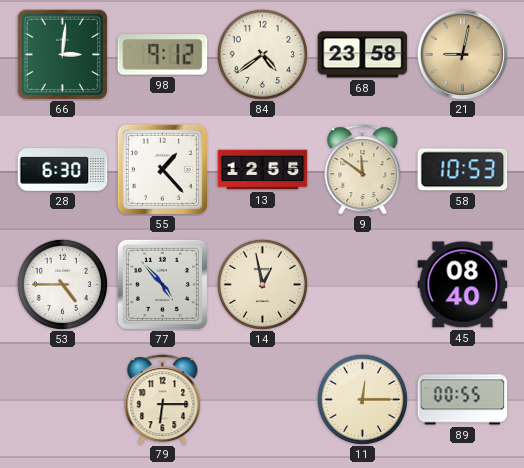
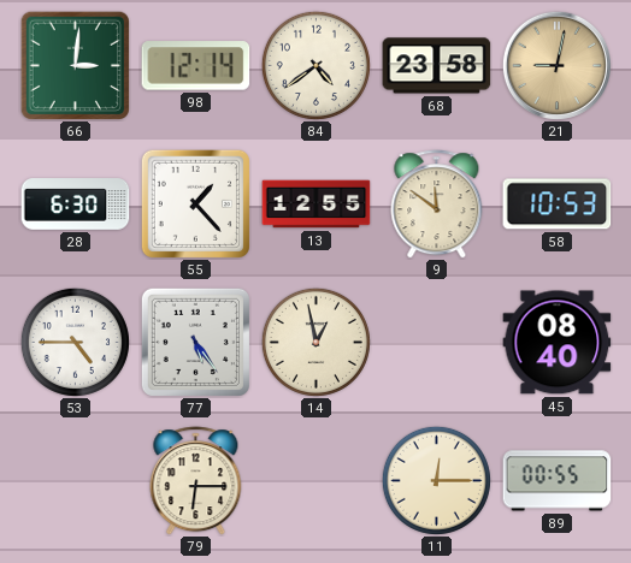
98: 9:12 -> 12:14 (196, 66)
77: 4:53 -> 5:24 (195, 342)
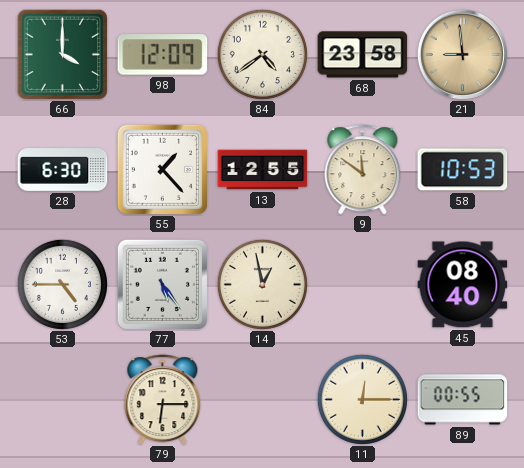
66: 3:01 -> 4:00 (62, 54)
98: 12:14 -> 12:09 (163, 55)
21: 9:02 -> 8:59 (462, 54)
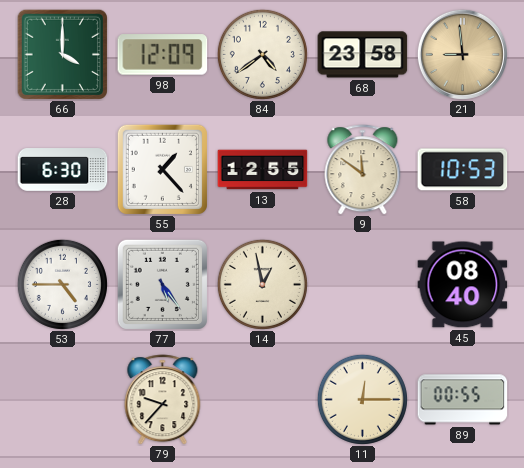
79: 6:15 -> 9:37 (163, 400)
